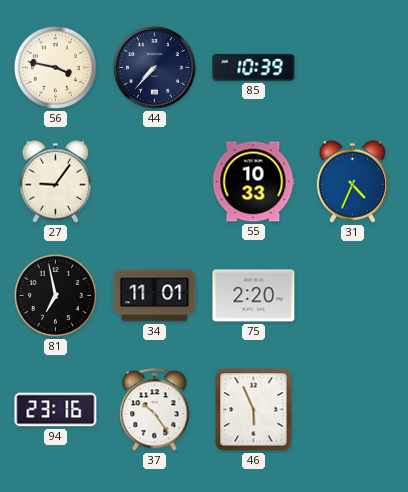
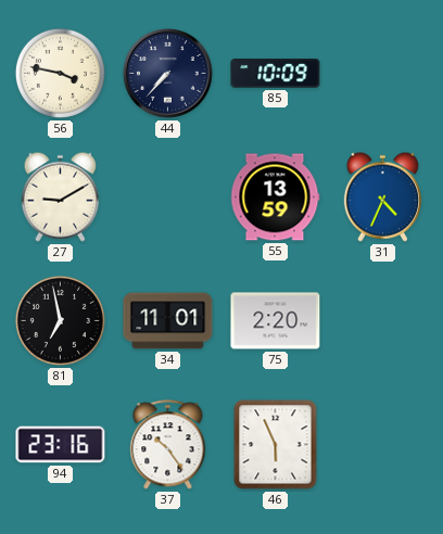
85: 10:39 -> 10:09 (276, 74)
27: 9:06 -> 9:10 (60, 196)
55: 10:33 -> 13:59 (275, 198)
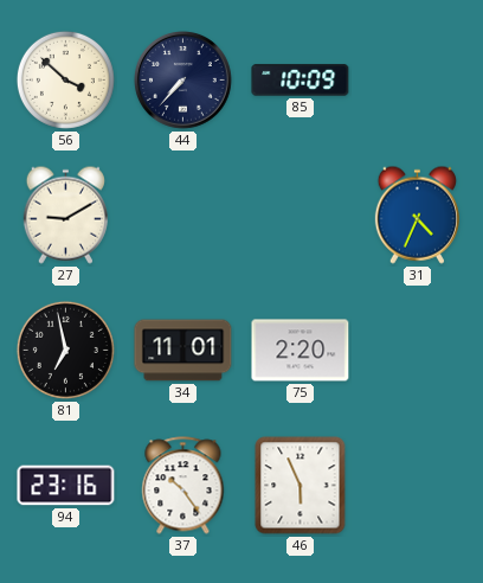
56: 3:47 -> 3:52 (65, 79)
55: 13:59 -> none (275, 198)
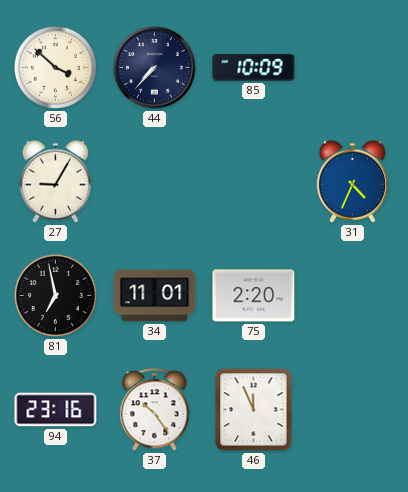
27: 9:10 -> 9:05 (55, 181)
46: 5:56 -> 11:56 (254, 410)
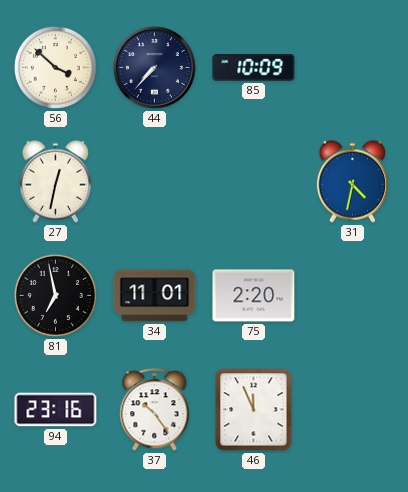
27: 9:05 -> 12:32 (55, 181)
31: 4:34 -> 4:32 (352, 181)
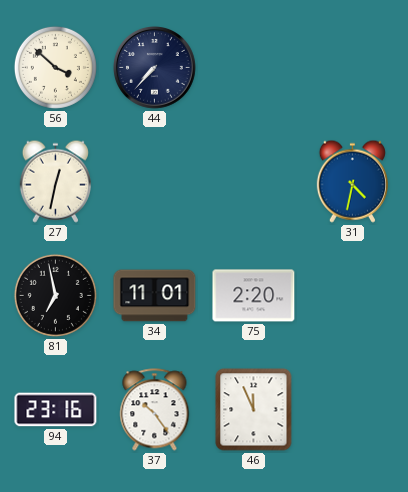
85: 10:09 -> none (254, 68)
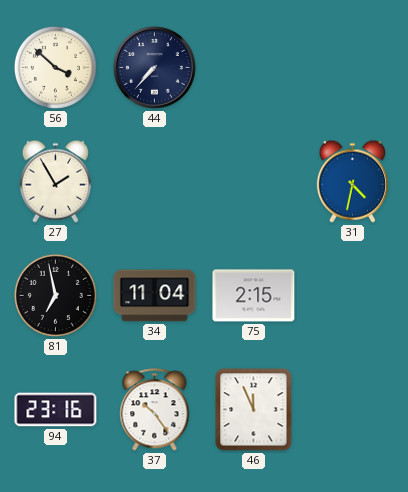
27: 12:32 -> 1:55 (55, 181)
34: 11:01 -> 11:04 (155, 296)
75: 2:20 -> 2:15 (254, 296)
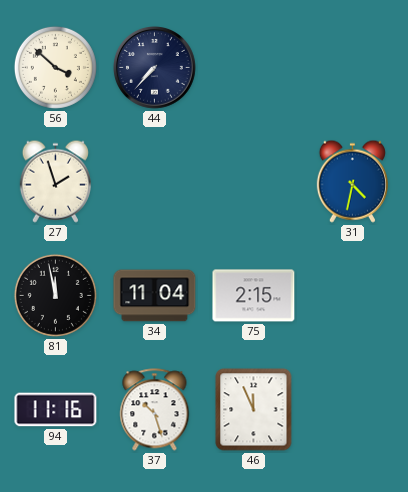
27: 1:55 -> 1:57 (55, 181)
81: 6:58 -> 11:58 (55, 295)
94: 23:16 -> 11:16 (56, 410)
37: 10:24 -> 10:27 (155, 410)
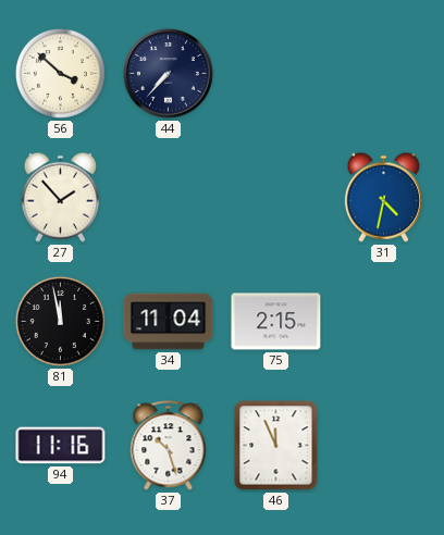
27: 1:57 -> 1:53 (60, 197)
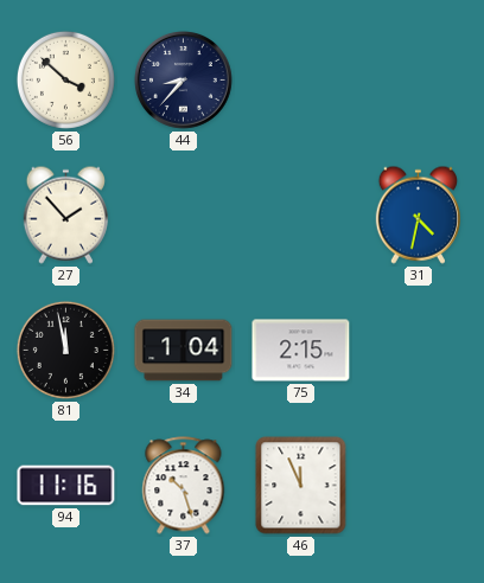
44: 7:37 -> 8:37 (184, 81)
34: 11:04 -> 1:04 (184, 351)
